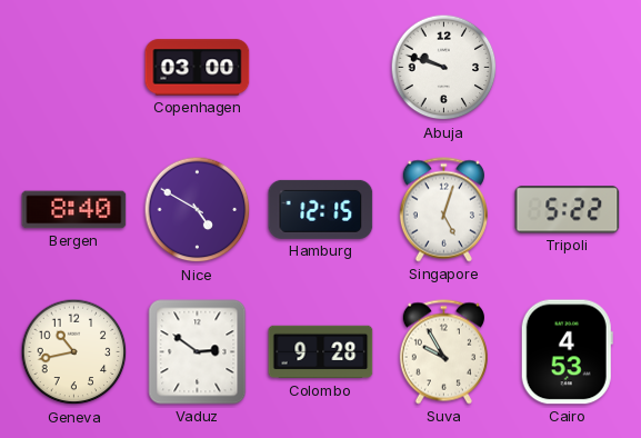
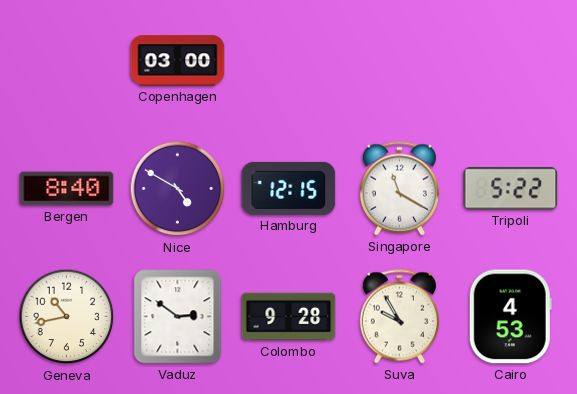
Abuja: 9:48 -> none (444, 68)
Singapore: 5:03 -> 11:20 (399, 189)
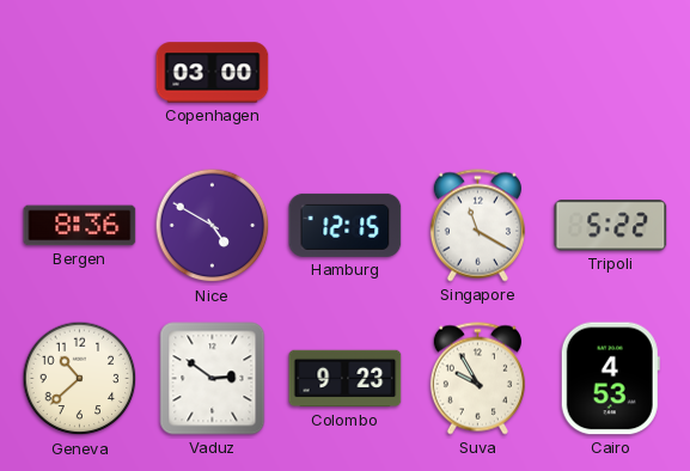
Bergen: 8:40 -> 8:36 (80, 226)
Geneva: 10:43 -> 10:38 (80, 379)
Colombo: 9:28 -> 9:23 (346, 379)
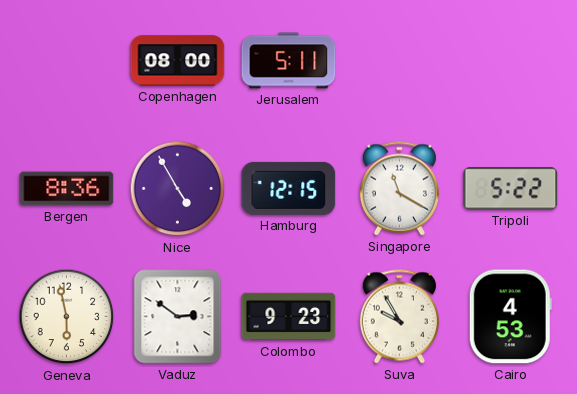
Copenhagen: 03:00 -> 08:00 (178, 61)
Jerusalem: none -> 5:11 (289, 61)
Nice: 4:50 -> 4:55 (178, 189)
Geneva: 10:38 -> 5:58 (67, 317)
